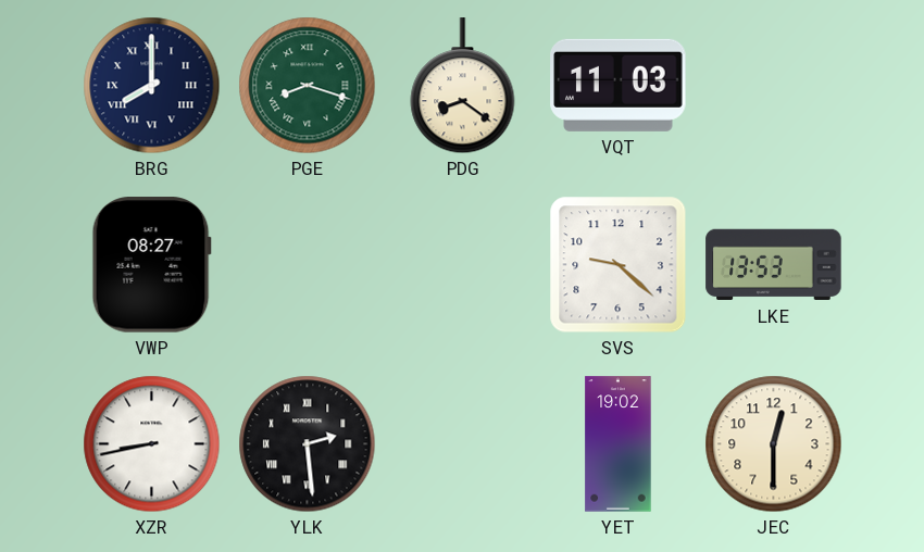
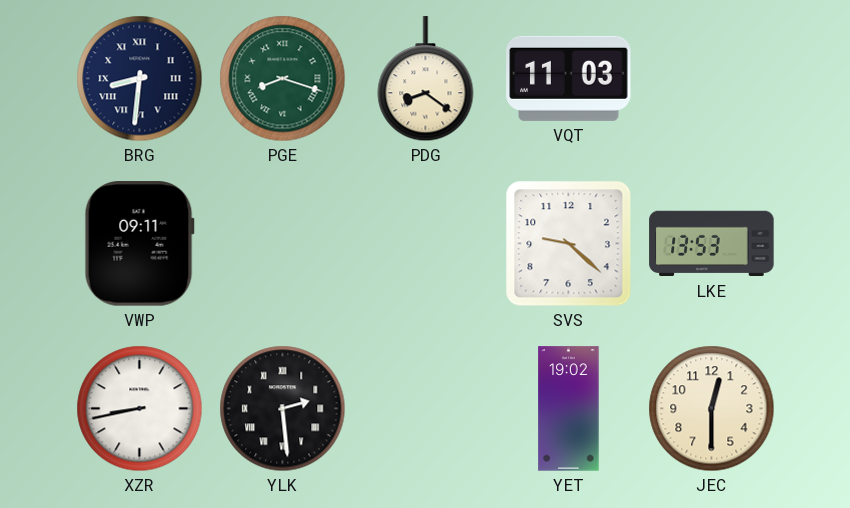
BRG: 8:00 -> 8:31 (140, 79)
VWP: 08:27 -> 09:11 (139, 244)
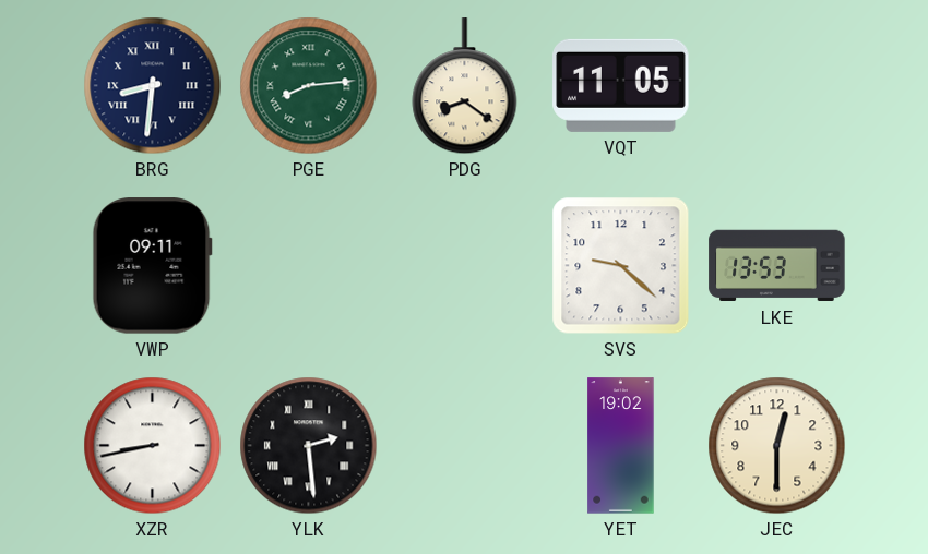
PGE: 8:18 -> 8:14 (309, 86)
VQT: 11:03 -> 11:05 (621, 85)
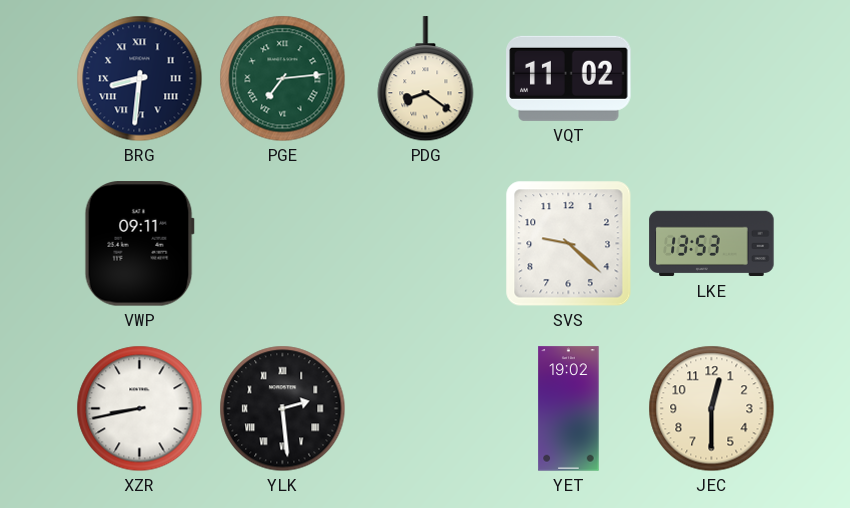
PGE: 8:14 -> 7:14 (283, 79)
VQT: 11:05 -> 11:02 (569, 78)
